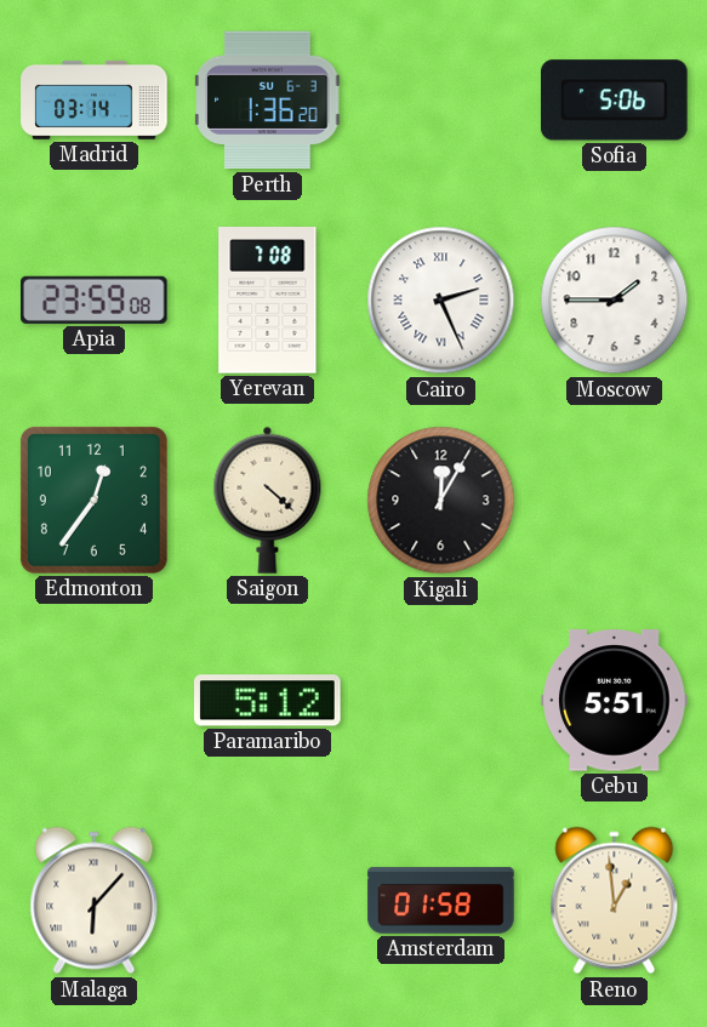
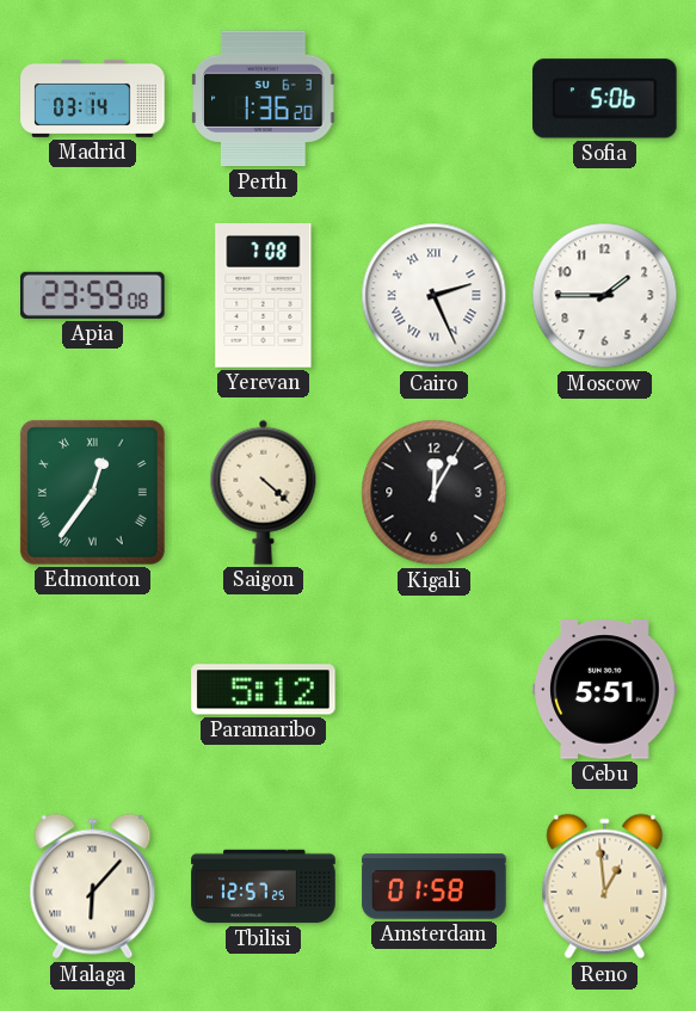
Edmonton numerals: Arabic -> Roman (92, 492)
Tbilisi: none -> 12:57 (264, 887)
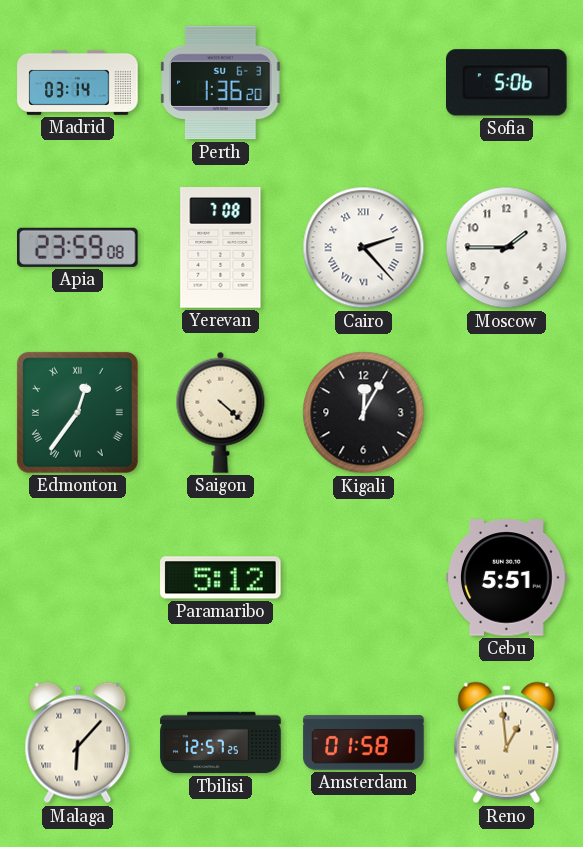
Cairo: 2:26 -> 2:23 (364, 248)
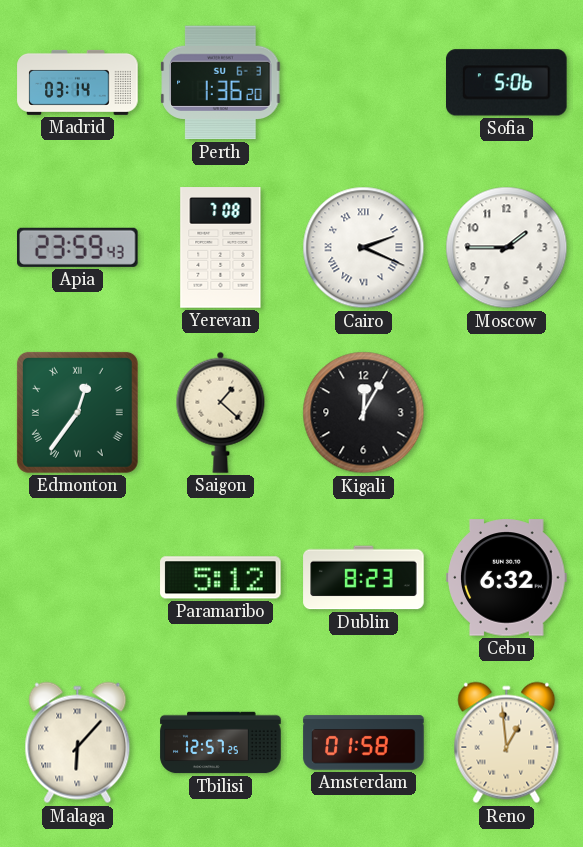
Apia: 23:59:08 -> 23:59:43 (78, 247)
Cairo: 2:23 -> 2:19 (364, 248)
Saigon: 4:22 -> 1:22 (221, 412)
Dublin: none -> 8:23 (364, 578)
Cebu: 5:51 -> 6:32 (507, 578)
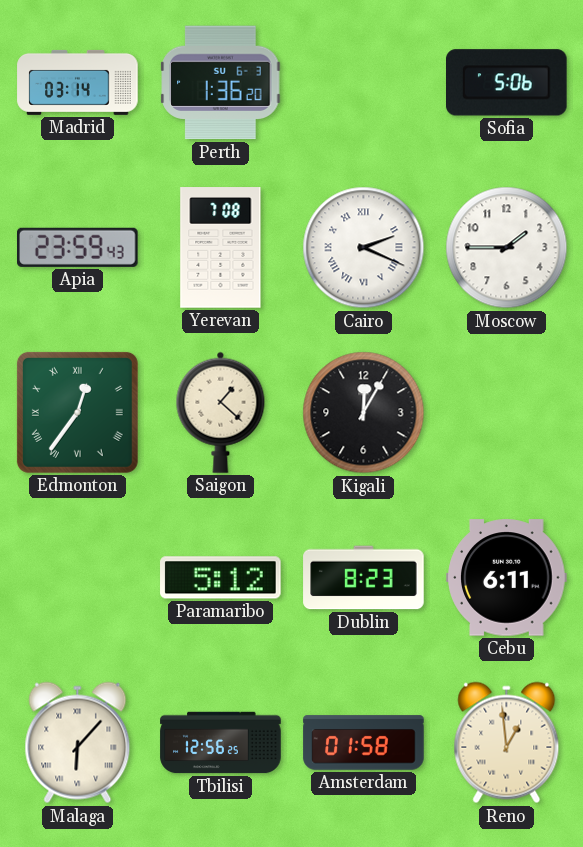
Cebu: 6:32 -> 6:11 (507, 578)
Tbilisi: 12:57 -> 12:56 (221, 743)
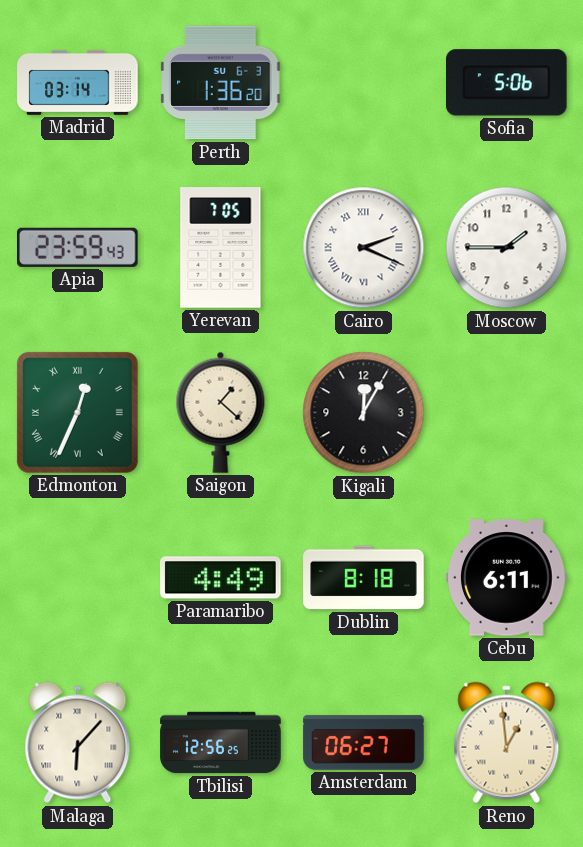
Yerevan: 7:08 -> 7:05 (221, 248)
Edmonton: 12:36 -> 12:34 (77, 412)
Paramaribo: 5:12 -> 4:49 (221, 578)
Dublin: 8:23 -> 8:18 (364, 578)
Amsterdam: 01:58 -> 06:27 (364, 743)
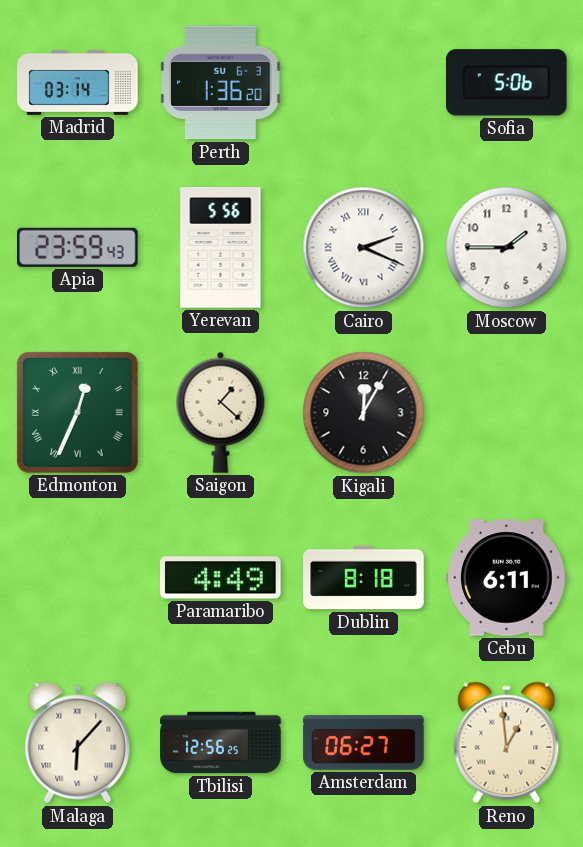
Yerevan: 7:05 -> 5:56 (221, 248)
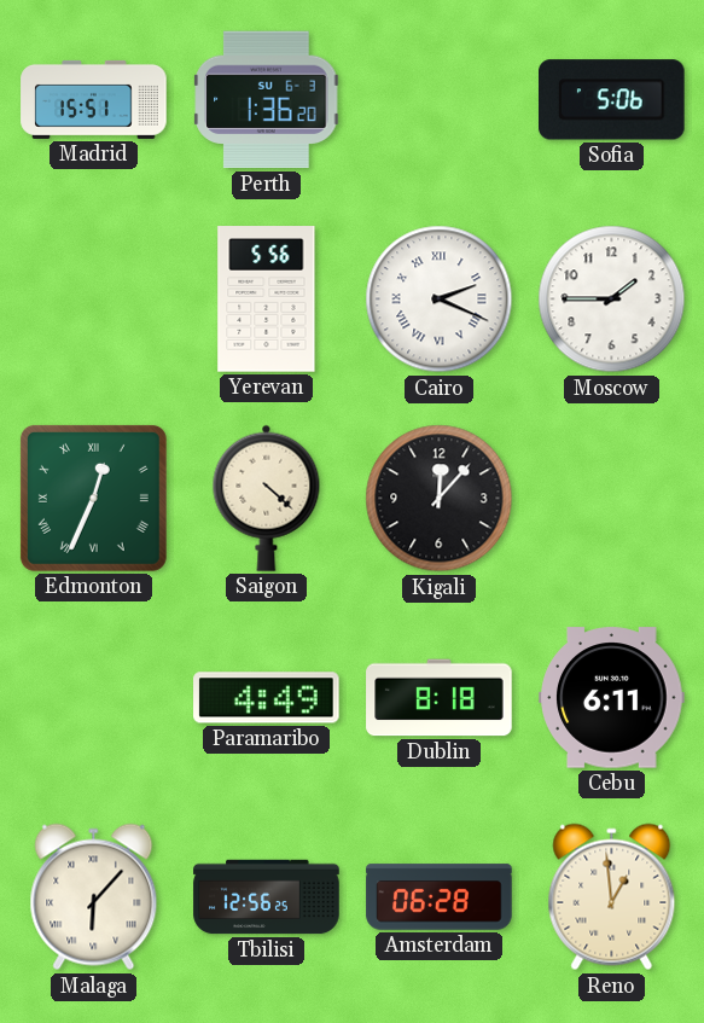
Madrid: 03:14 -> 15:51 (94, 99)
Apia: 23:59 -> none (78, 247)
Saigon: 1:22 -> 4:22 (267, 498)
Kigali: 12:05 -> 12:07 (440, 499)
Amsterdam: 06:27 -> 06:28 (440, 897)
